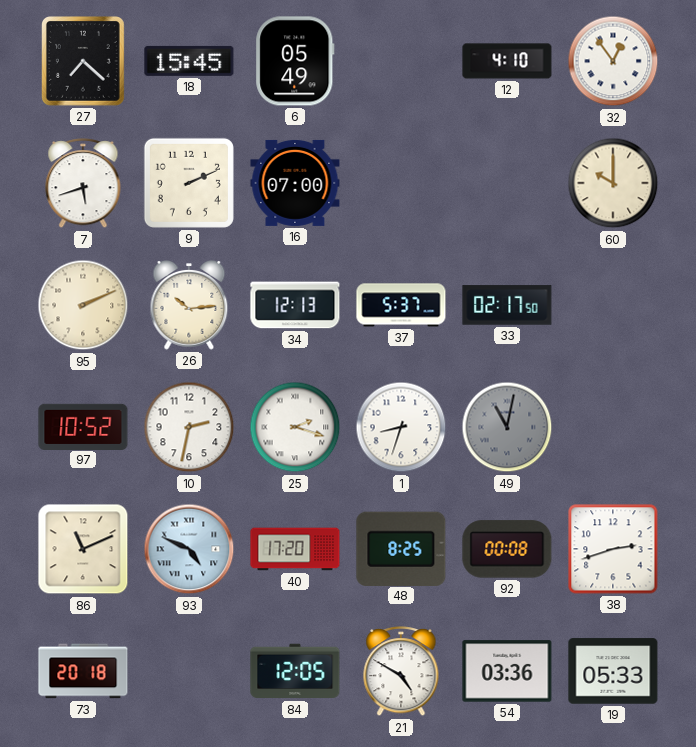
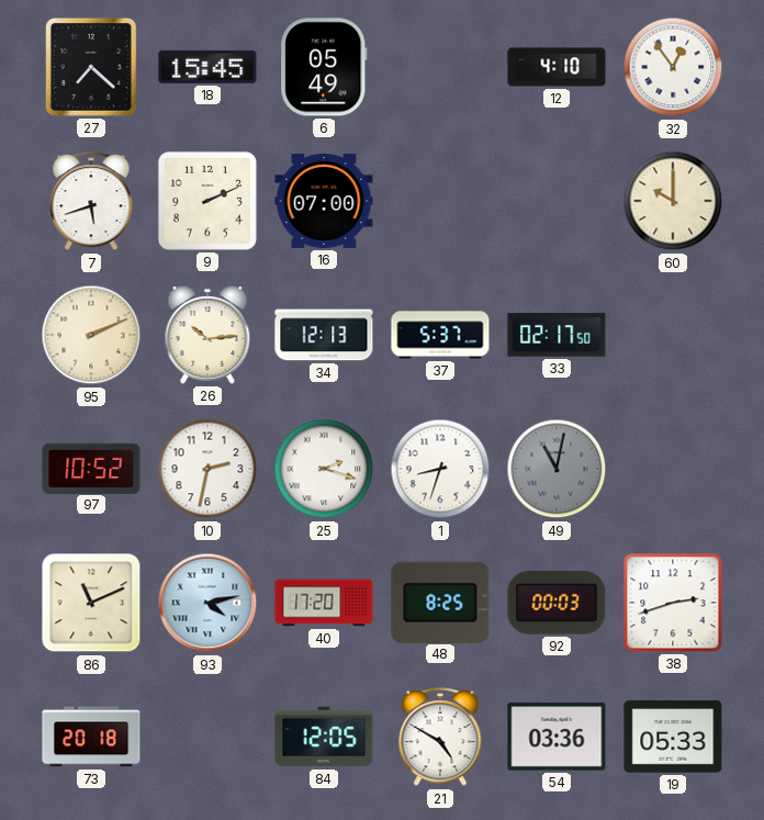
93: 4:49 -> 4:13 (207, 603)
92: 00:08 -> 00:03 (557, 603)
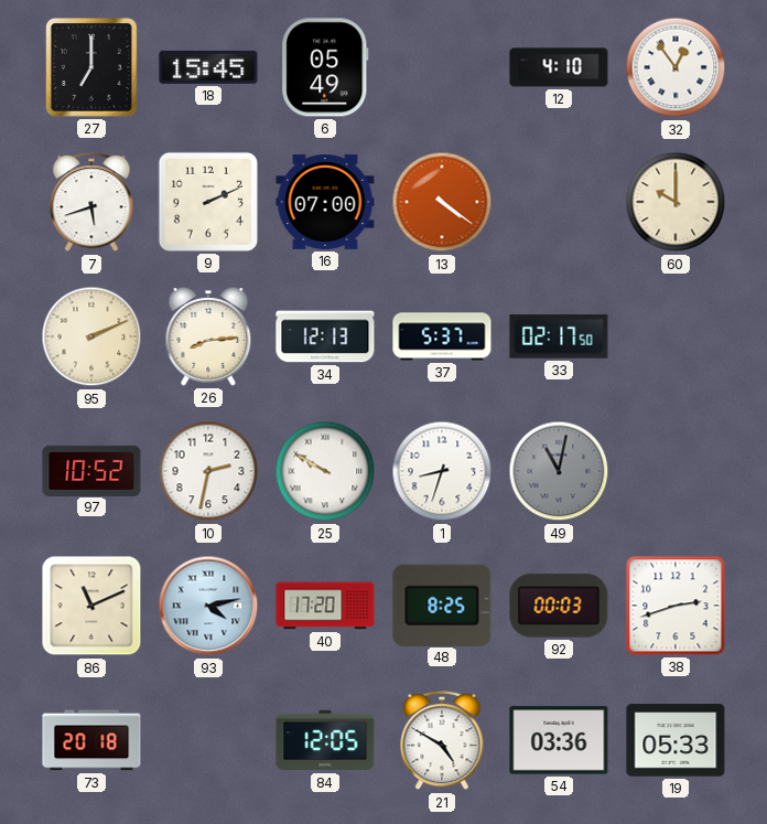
27: 7:22 -> 7:00 (93, 68)
13: none -> 4:21 (442, 202)
26: 10:14 -> 8:14 (208, 338)
25: 2:18 -> 9:50 (325, 471)
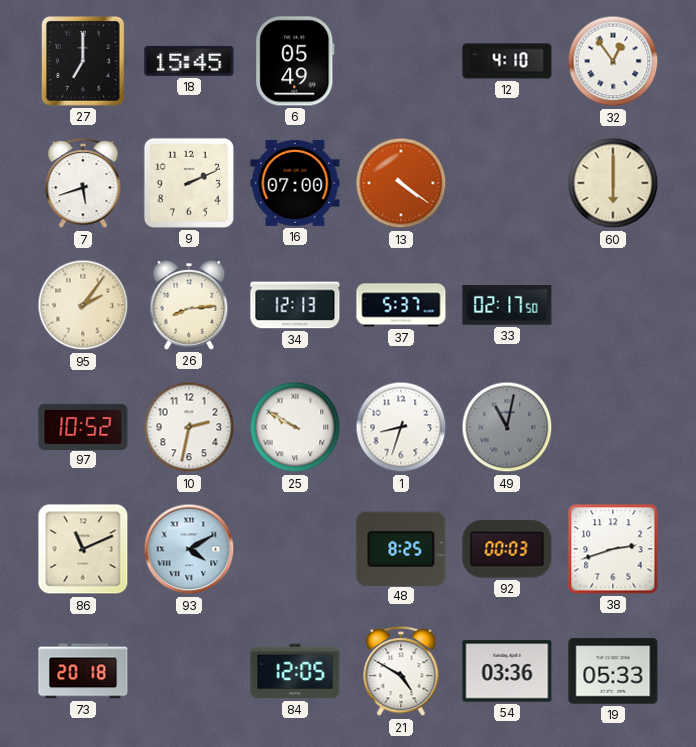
60: 10:00 -> 6:00 (613, 183)
95: 2:11 -> 2:06 (83, 305)
93: 4:13 -> 4:10 (189, 549)
40: 17:20 -> none (325, 606)
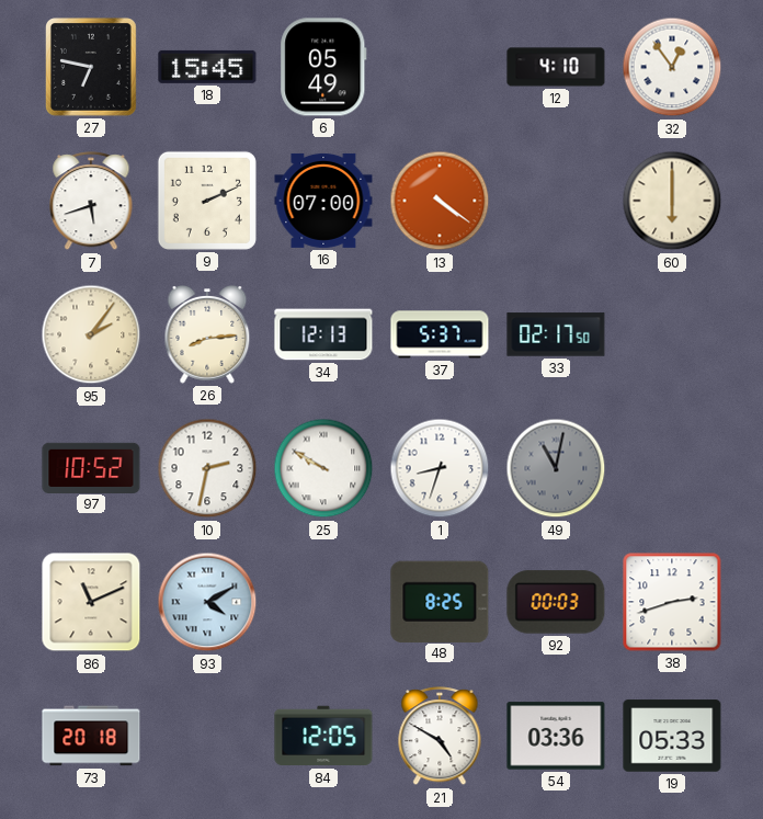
27: 7:00 -> 6:47 (92, 68)
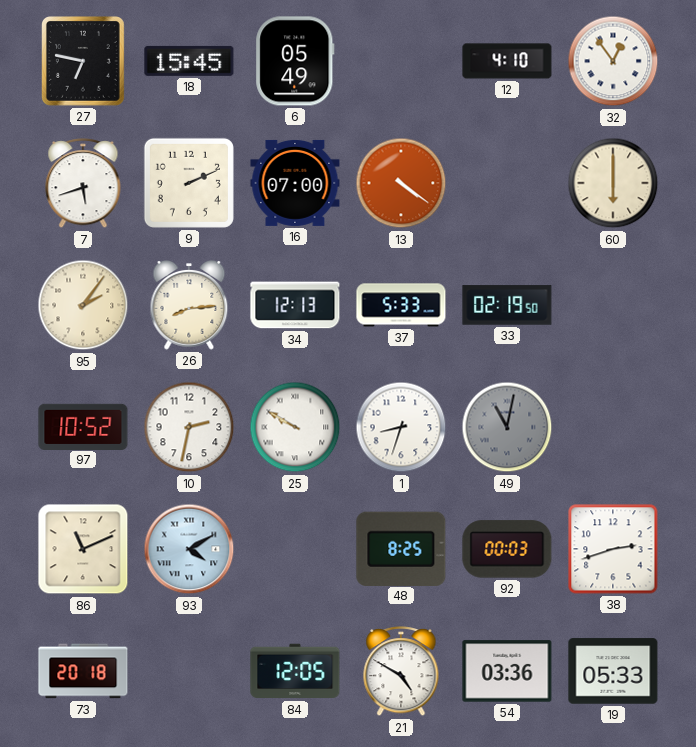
37: 5:37 -> 5:33 (401, 305)
33: 02:17 -> 02:19 (507, 305)
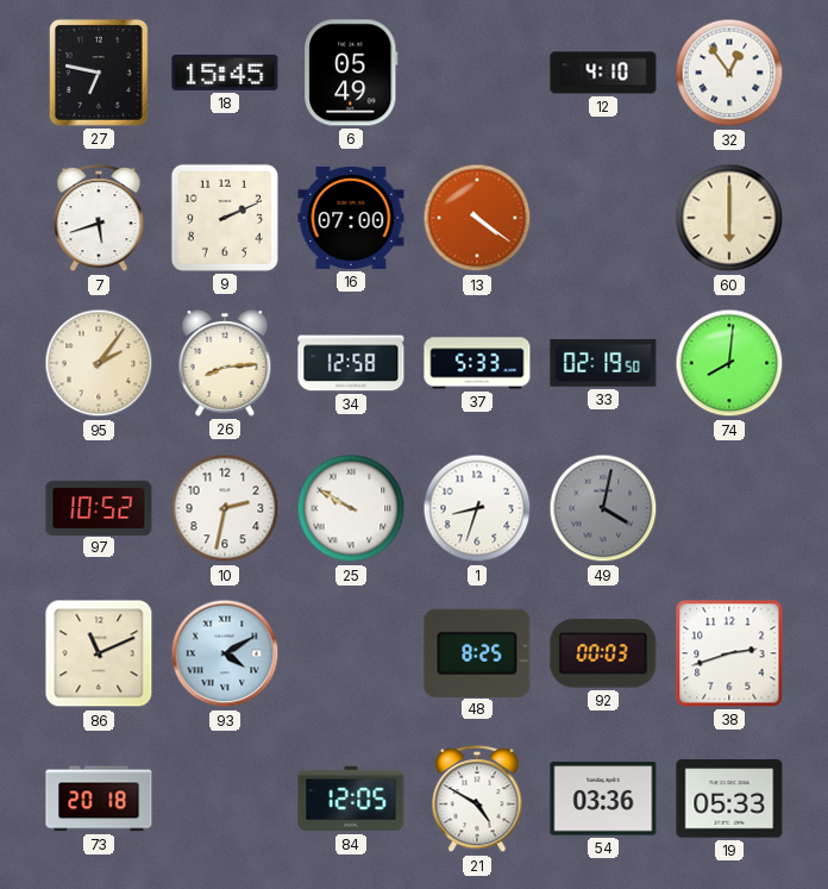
34: 12:13 -> 12:58 (351, 363)
74: none -> 8:01 (729, 363)
49: 11:02 -> 4:02 (603, 508)
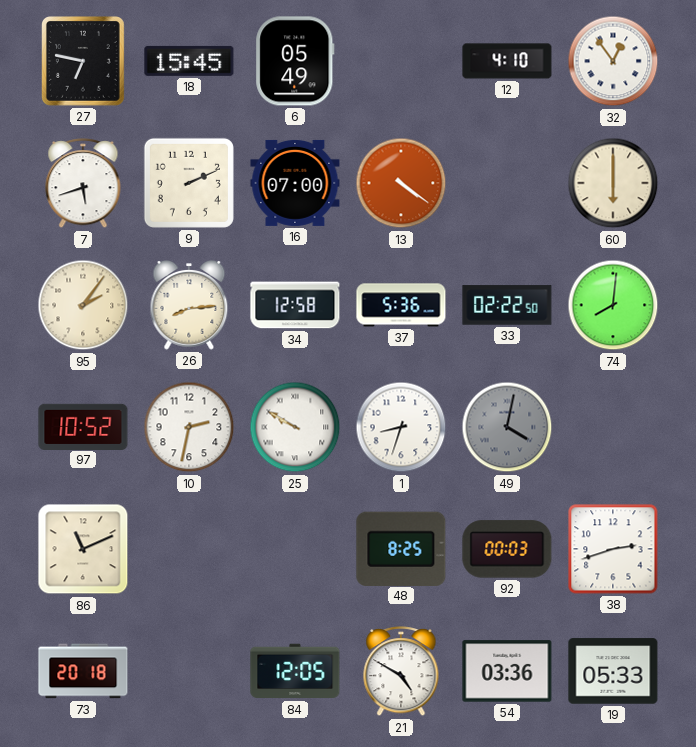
37: 5:33 -> 5:36 (401, 305)
33: 02:19 -> 02:22 (507, 305)
93: 4:10 -> none (225, 653)
